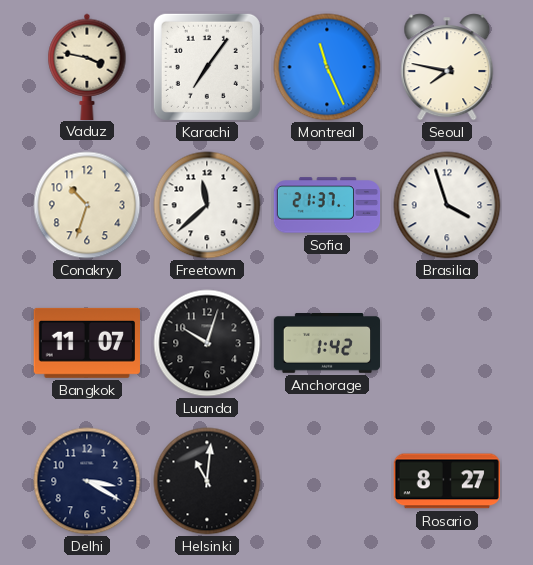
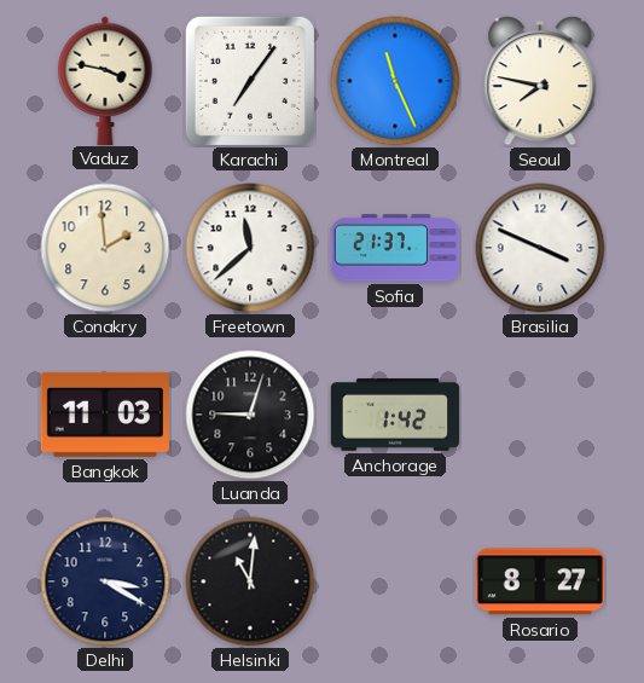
Conakry: 10:33 -> 1:59 (105, 248)
Brasilia: 3:57 -> 3:49 (540, 248)
Bangkok: 11:07 -> 11:03 (105, 415)
Luanda: 10:03 -> 9:03 (250, 415)
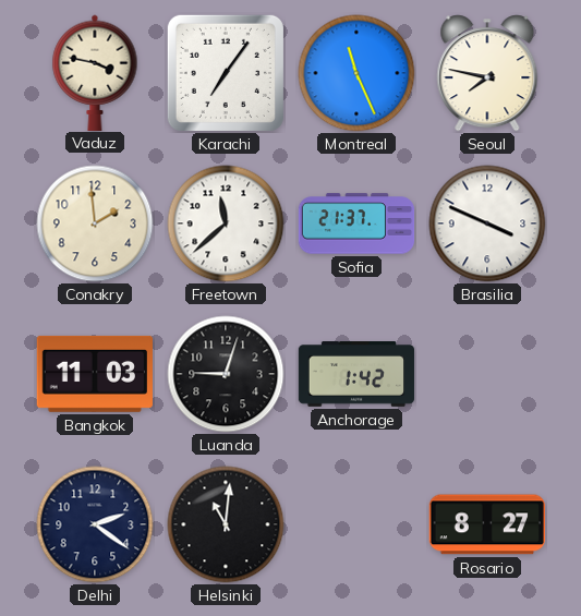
Delhi: 3:20 -> 2:21 (95, 524)
